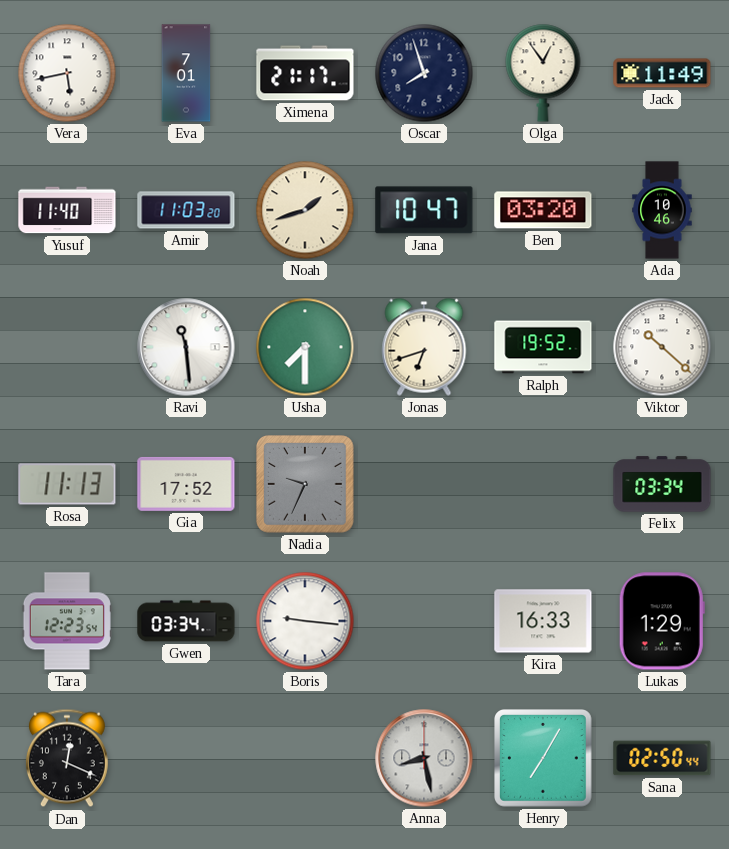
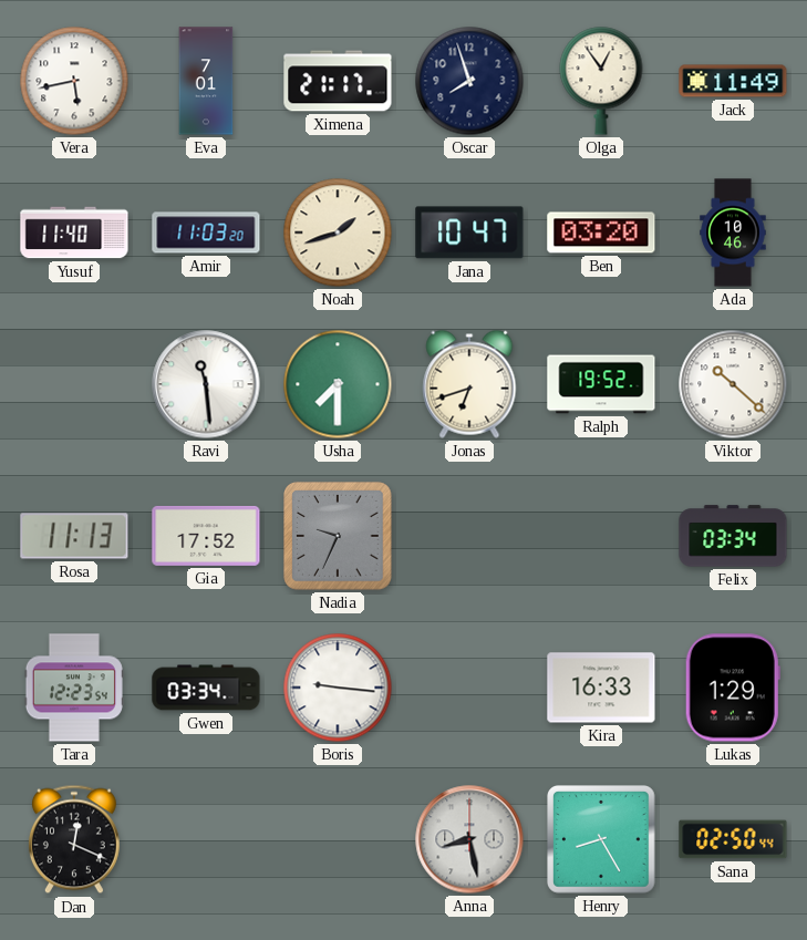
Henry: 7:05 -> 8:25 (602, 840)
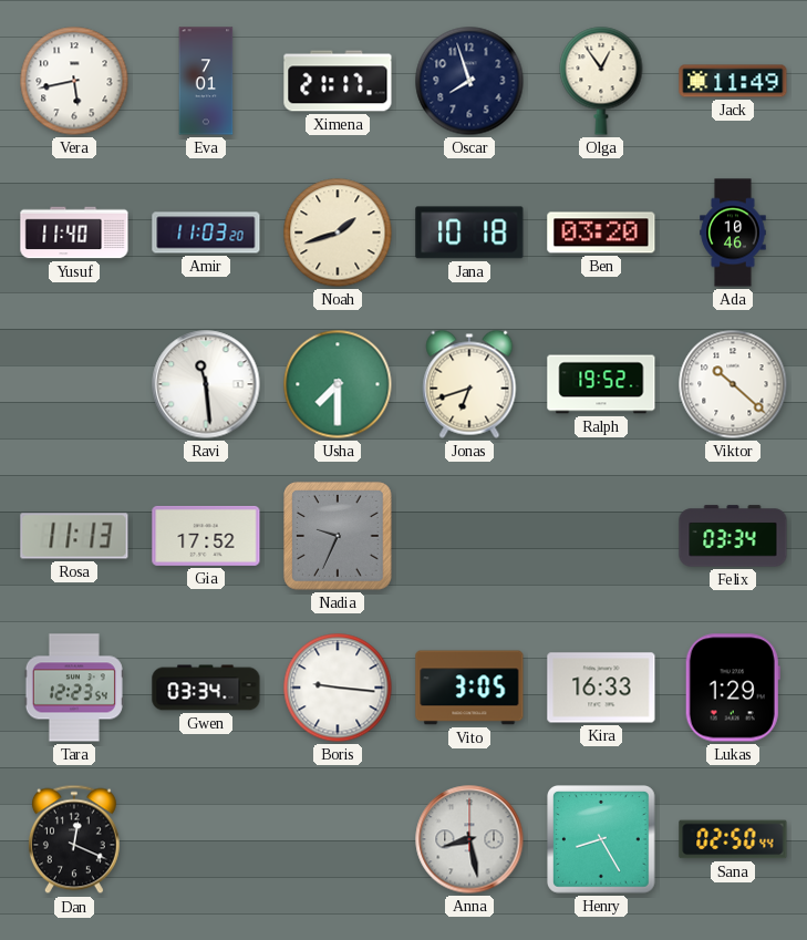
Jana: 10:47 -> 10:18 (469, 233)
Vito: none -> 3:05 (469, 688)
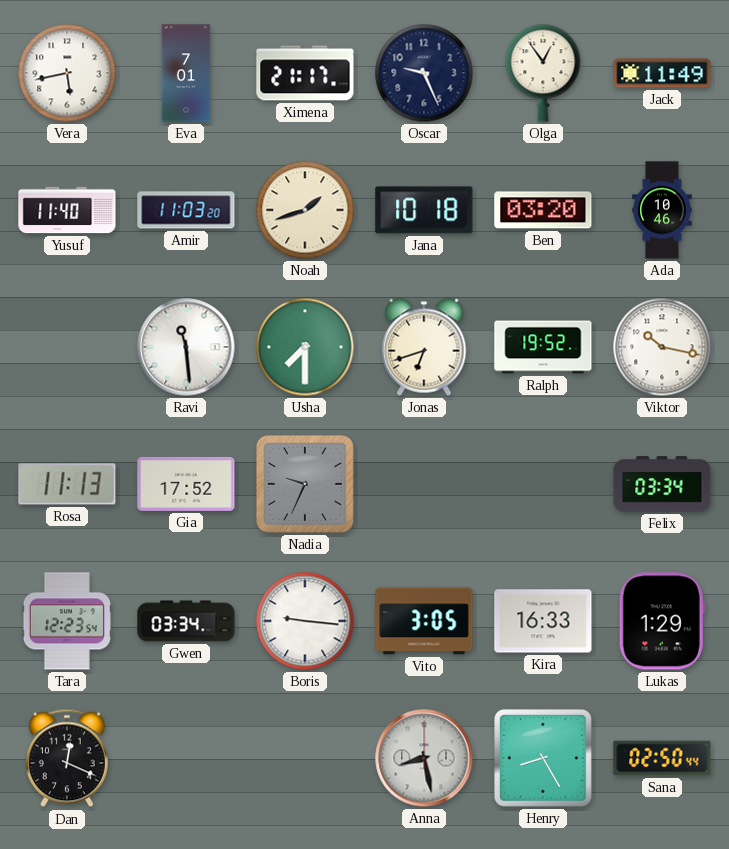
Oscar: 7:57 -> 9:26 (424, 73)
Viktor: 10:22 -> 10:17 (662, 347)
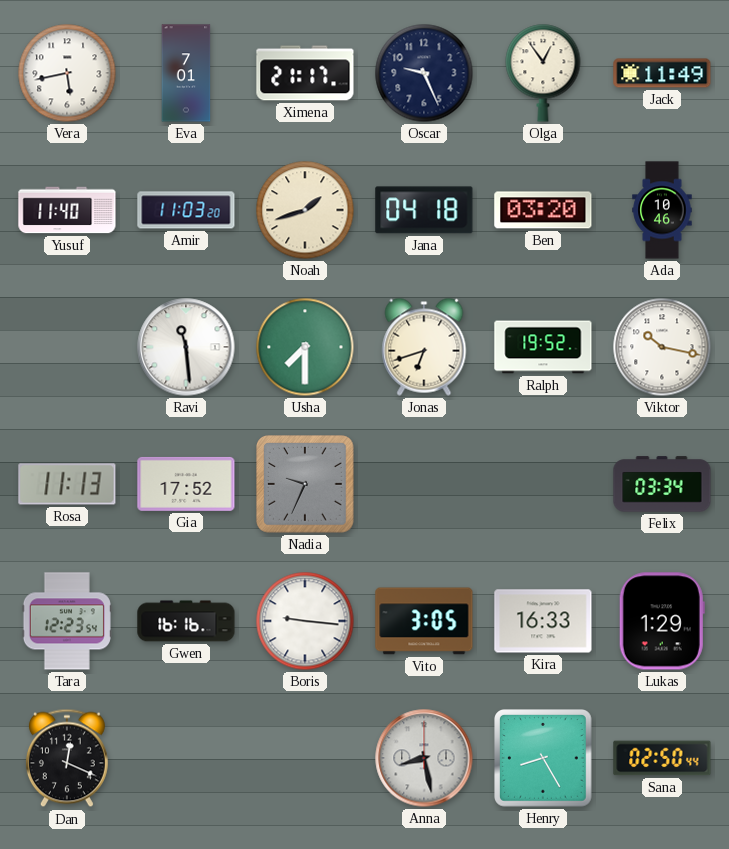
Jana: 10:18 -> 04:18 (424, 210)
Gwen: 03:34 -> 16:16 (186, 621)
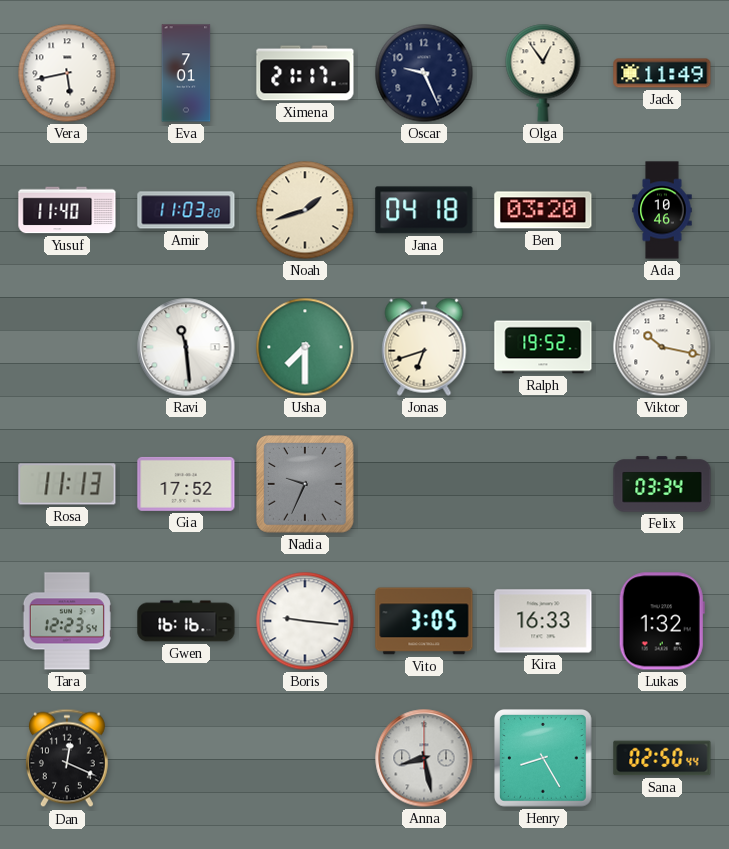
Lukas: 1:29 -> 1:32 (662, 621)
